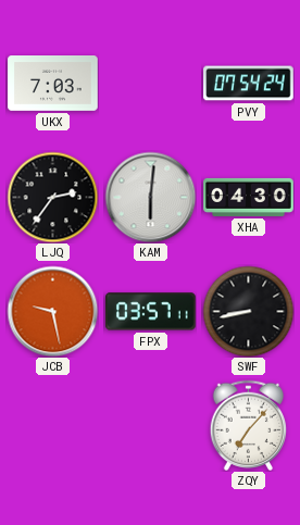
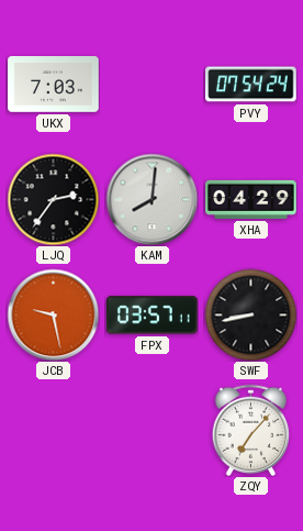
KAM: 6:01 -> 8:01 (151, 199)
XHA: 04:30 -> 04:29 (251, 199)
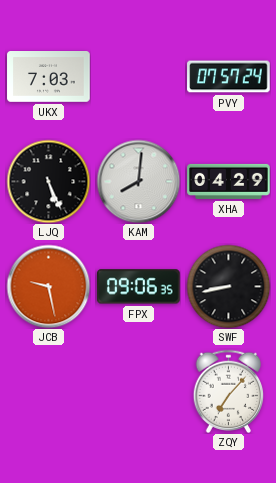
PVY: 07:54 -> 07:57 (229, 77)
LJQ: 2:36 -> 5:26 (48, 181)
FPX: 03:57 -> 09:06 (139, 287)
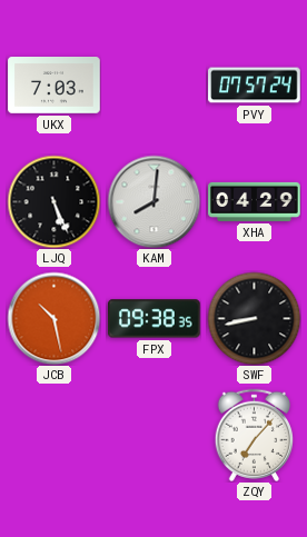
JCB: 9:28 -> 10:28 (53, 318)
FPX: 09:06 -> 09:38 (155, 319)
